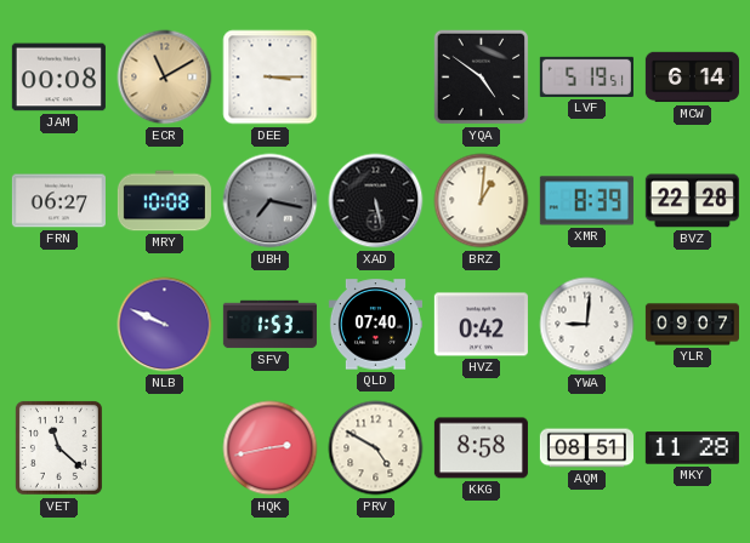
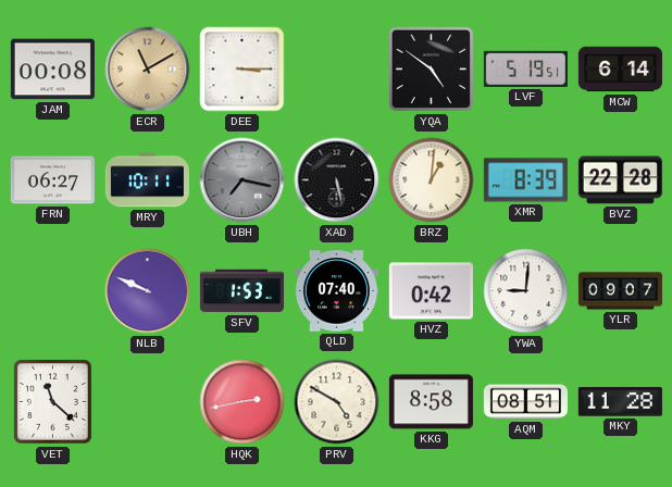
MRY: 10:08 -> 10:11 (147, 180)
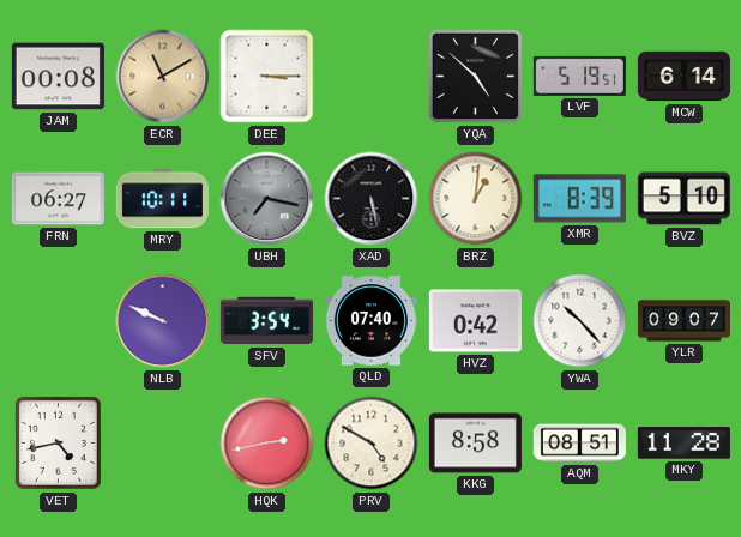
YQA: 4:51 -> 4:52 (476, 77)
BVZ: 22:28 -> 5:10 (683, 199)
SFV: 1:53 -> 3:54 (266, 321)
YWA: 9:01 -> 10:23 (580, 321)
VET: 11:22 -> 4:43 (58, 442)
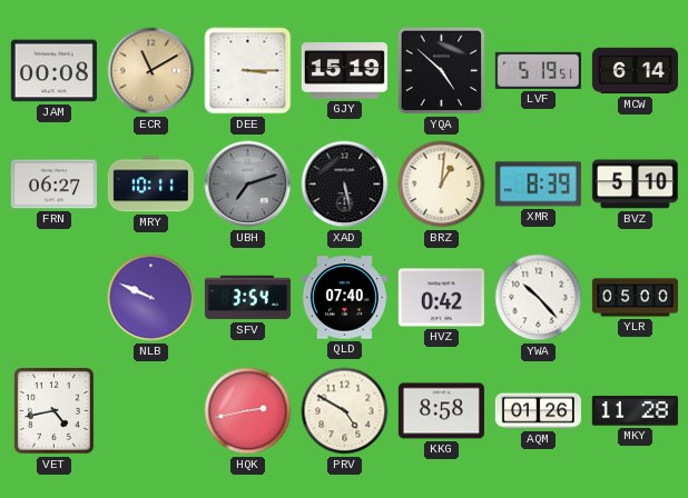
GJY: none -> 15:19 (344, 71)
UBH: 7:17 -> 7:12 (248, 185)
YLR: 09:07 -> 05:00 (635, 298)
AQM: 08:51 -> 01:26 (538, 411)
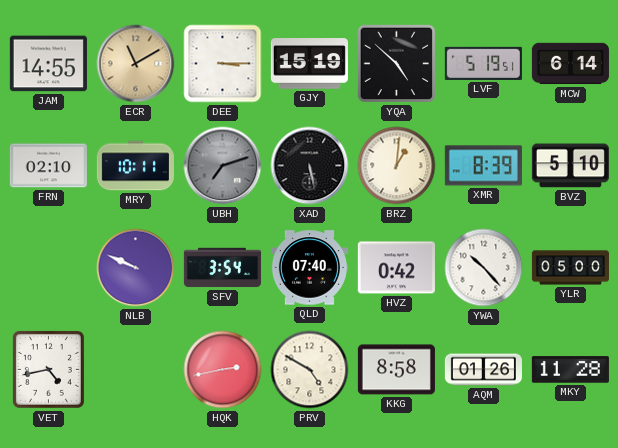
JAM: 00:08 -> 14:55 (48, 64)
FRN: 06:27 -> 02:10 (48, 166)
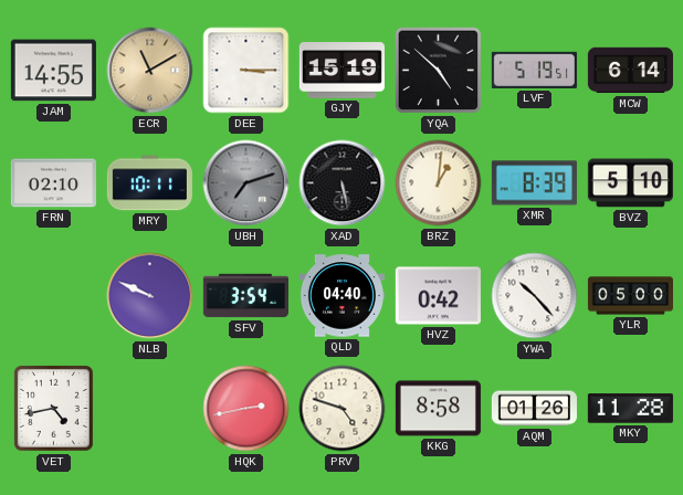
QLD: 07:40 -> 04:40 (341, 296)
PRV: 4:50 -> 4:48 (343, 409)
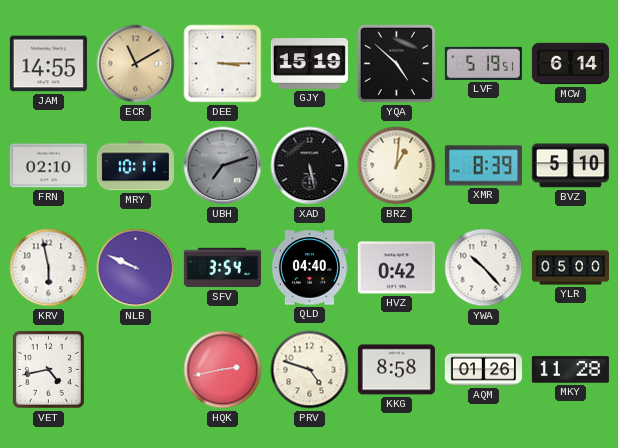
KRV: none -> 5:58 (49, 268)
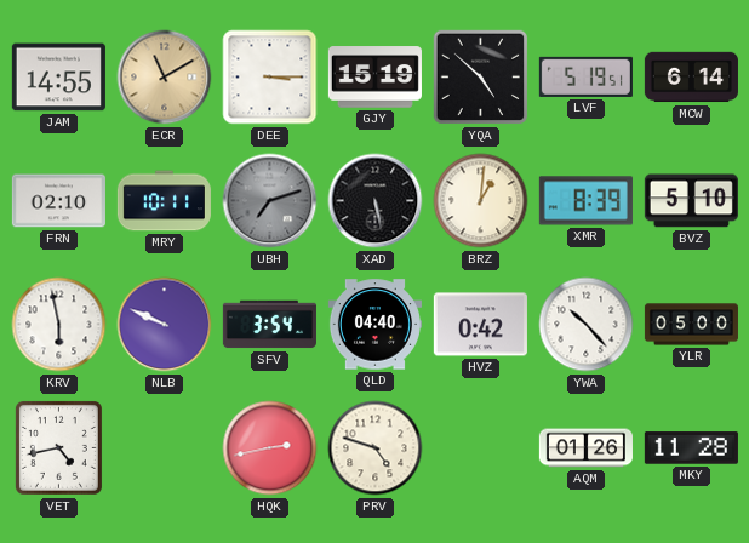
KKG: 8:58 -> none (396, 370)
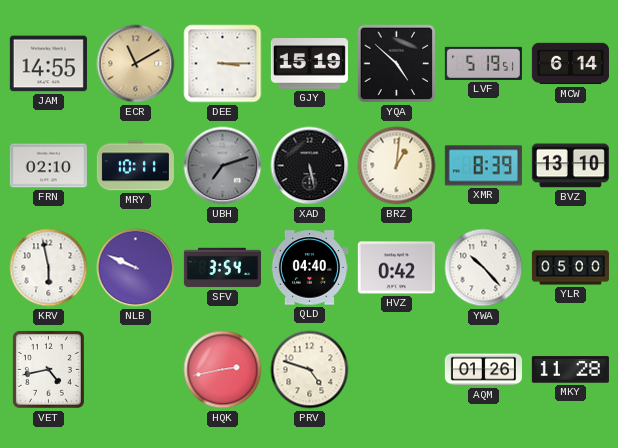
BVZ: 5:10 -> 13:10 (570, 166)
